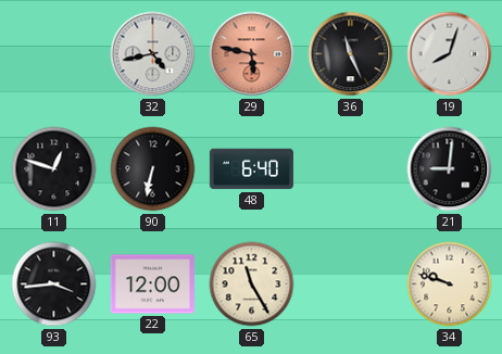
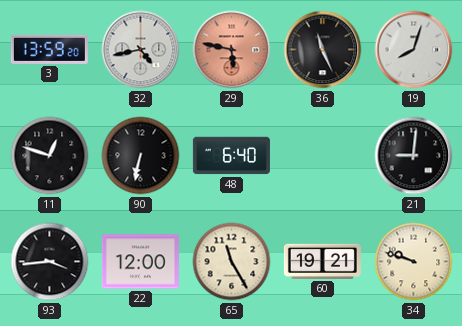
3: none -> 13:59 (49, 49)
60: none -> 19:21 (322, 261)
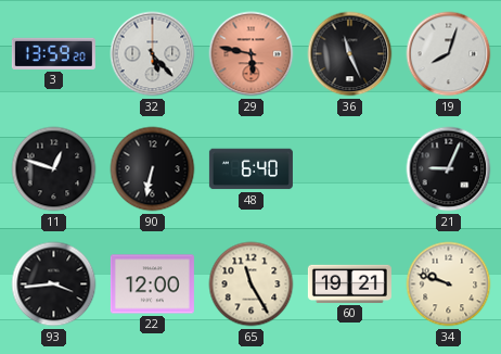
32: 4:43 -> 5:23 (153, 54)
21: 9:01 -> 9:04 (449, 169)
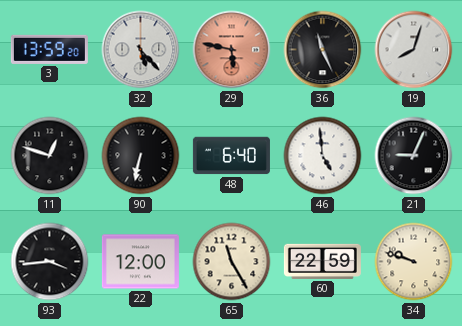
46: none -> 4:59 (323, 156)
60: 19:21 -> 22:59 (322, 261)
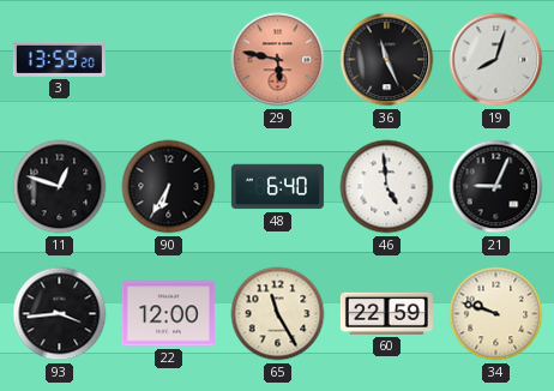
32: 5:23 -> none (141, 50)
90: 6:32 -> 6:35 (169, 187)
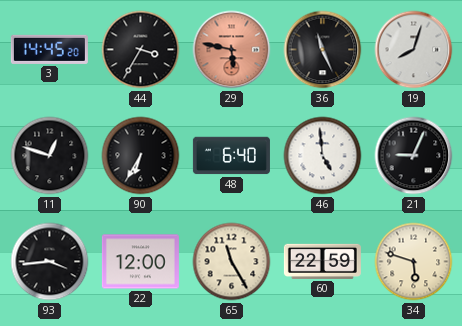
3: 13:59 -> 14:45 (49, 49)
44: none -> 3:35 (141, 50)
34: 9:48 -> 5:48 (414, 262)
